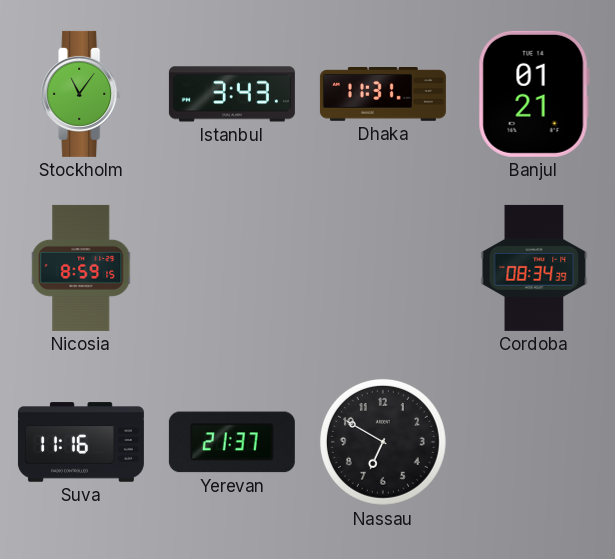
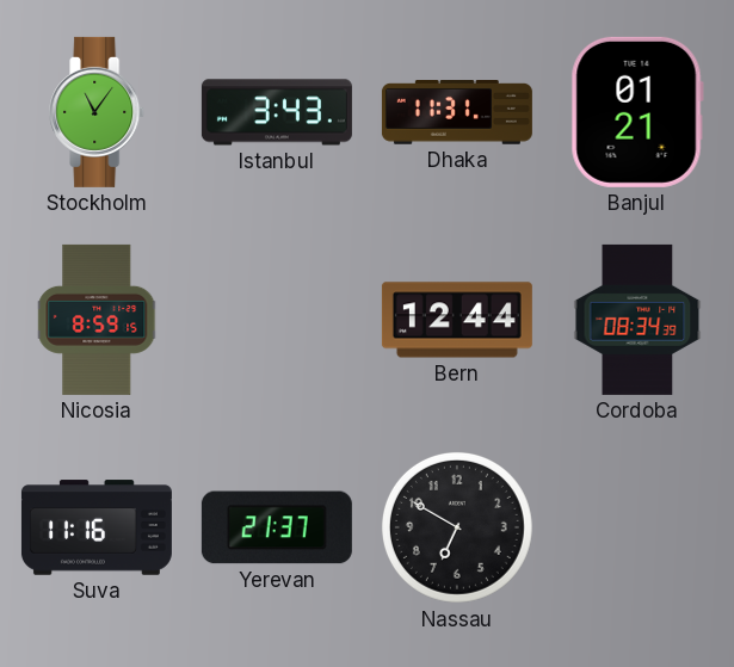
Bern: none -> 12:44 (457, 320)
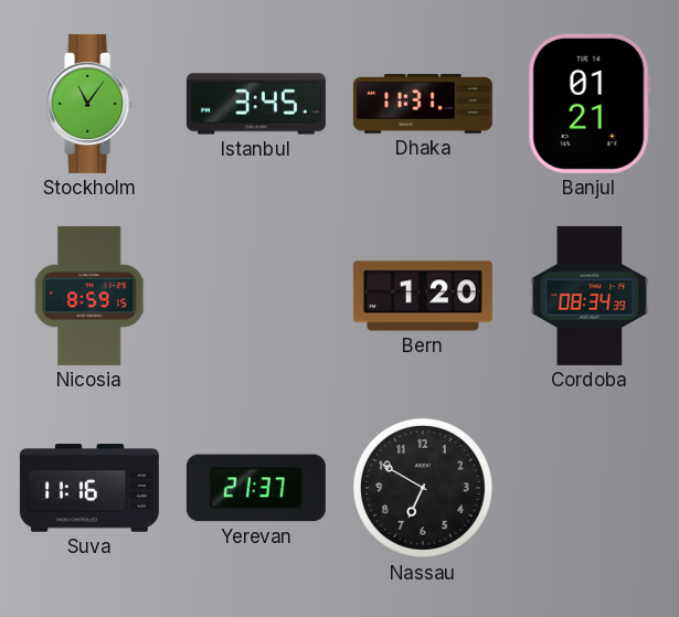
Istanbul: 3:43 -> 3:45 (256, 104)
Bern: 12:44 -> 1:20 (423, 296)
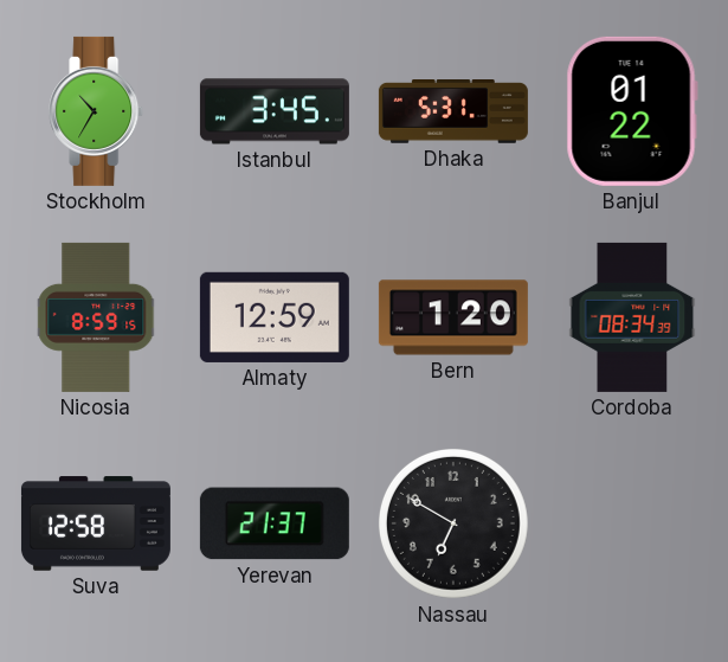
Stockholm: 11:06 -> 10:35 (97, 111)
Dhaka: 11:31 -> 5:31 (453, 113)
Banjul: 01:21 -> 01:22 (632, 111)
Almaty: none -> 12:59 (275, 317)
Suva: 11:16 -> 12:58 (96, 523)
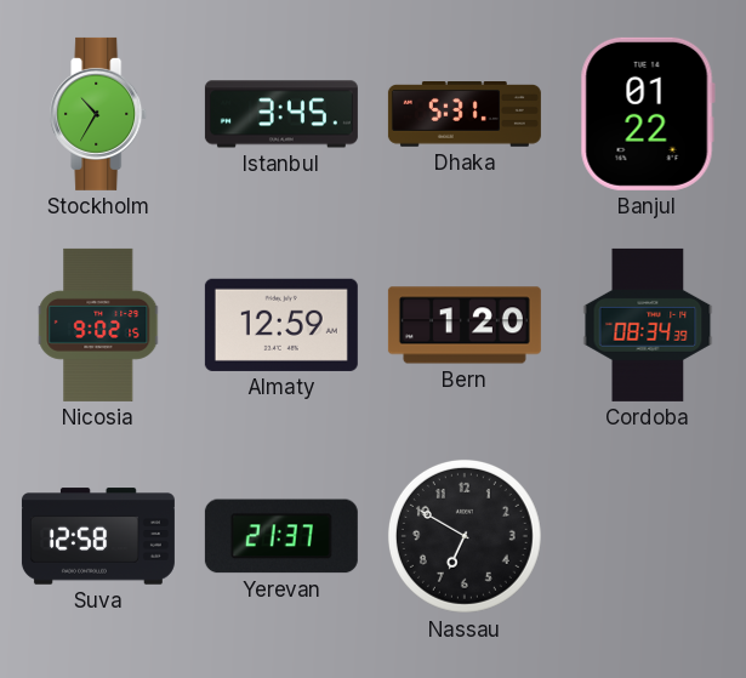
Nicosia: 8:59 -> 9:02 (99, 325)
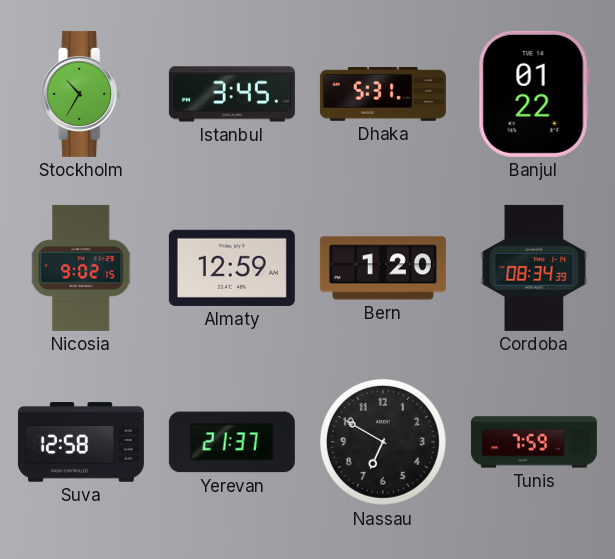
Tunis: none -> 7:59 (534, 442)
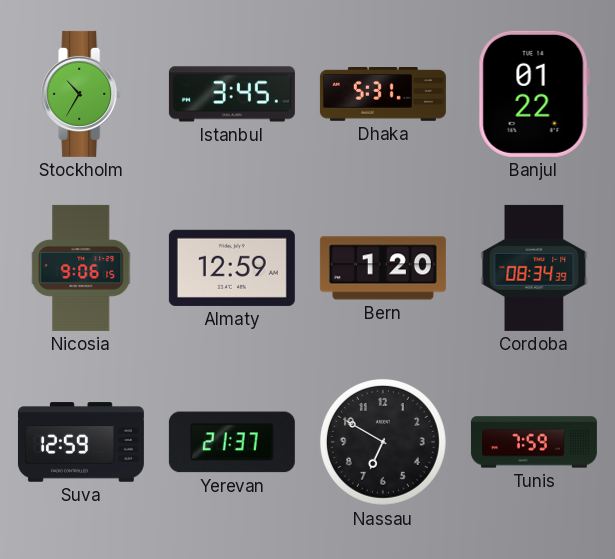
Nicosia: 9:02 -> 9:06 (82, 268)
Suva: 12:58 -> 12:59 (81, 442)
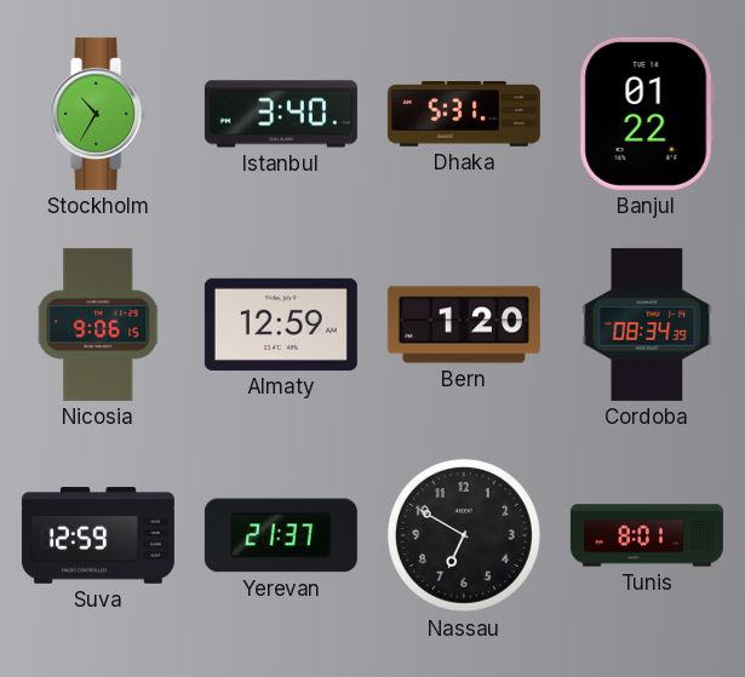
Istanbul: 3:45 -> 3:40 (281, 114)
Tunis: 7:59 -> 8:01 (647, 535)
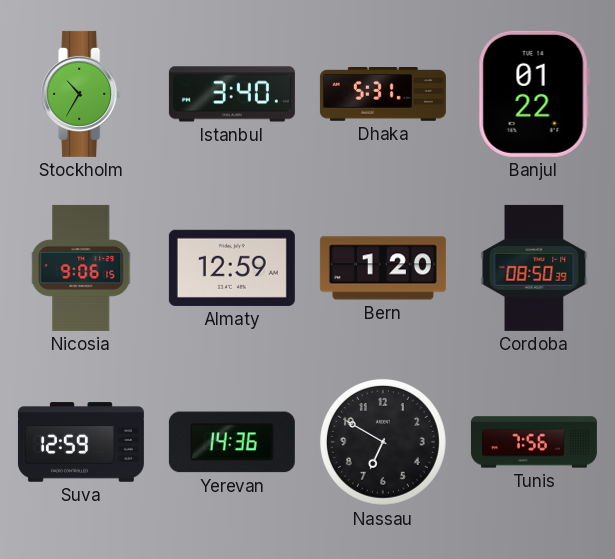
Cordoba: 08:34 -> 08:50 (534, 268)
Yerevan: 21:37 -> 14:36 (232, 442)
Tunis: 8:01 -> 7:56 (534, 442)
